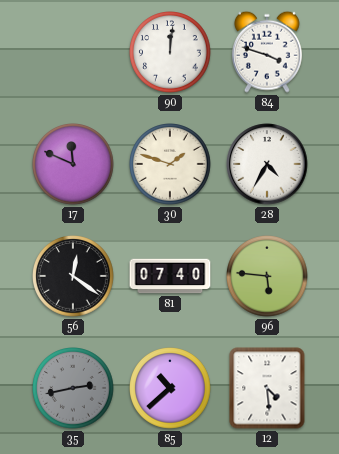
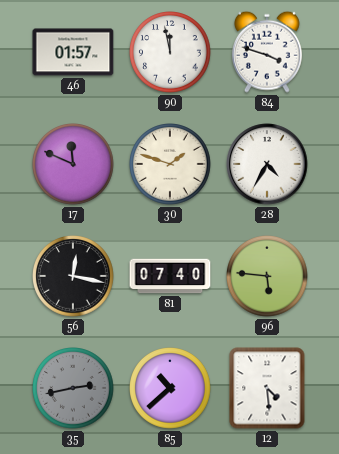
46: none -> 01:57 (73, 52)
90: 12:01 -> 11:58 (171, 53)
56: 12:21 -> 12:17 (74, 277)
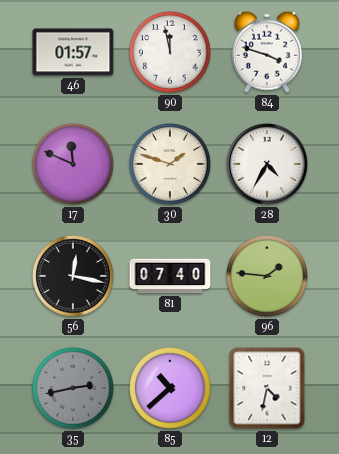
96: 5:46 -> 1:46 (268, 277)
12: 4:29 -> 4:32 (267, 388)
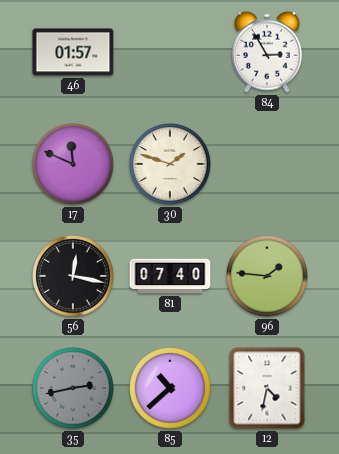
90: 11:58 -> none (171, 53)
84: 3:48 -> 2:55 (267, 52)
28: 4:35 -> none (267, 164)
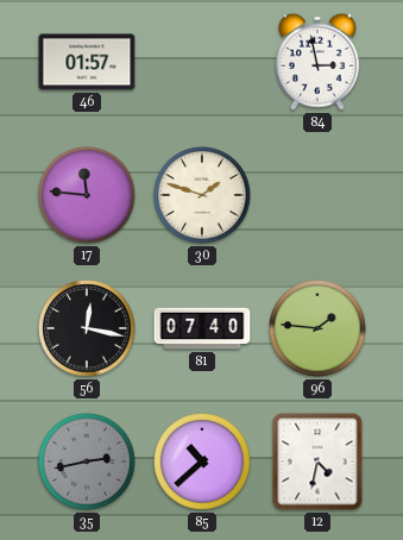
84: 2:55 -> 2:58 (317, 62)
17: 11:49 -> 11:46 (88, 196)
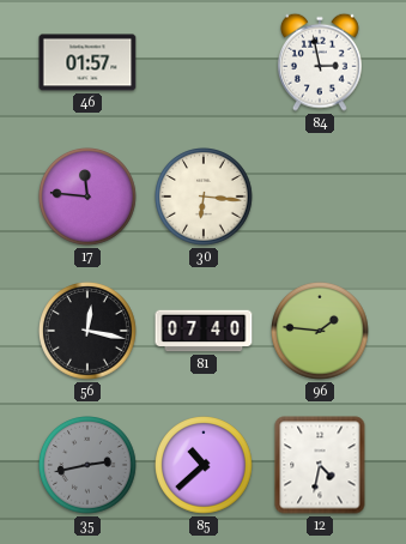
30: 1:48 -> 6:16 (205, 198)
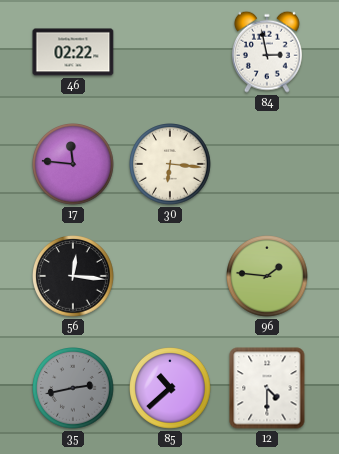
46: 01:57 -> 02:22 (73, 52)
56: 12:17 -> 12:16 (74, 277)
81: 07:40 -> none (204, 331)
12: 4:32 -> 4:30 (267, 388)
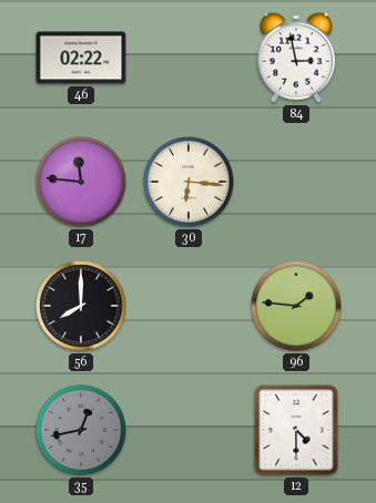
56: 12:16 -> 8:00 (82, 307)
35: 2:43 -> 12:43 (82, 431)
85: 10:38 -> none (171, 389)
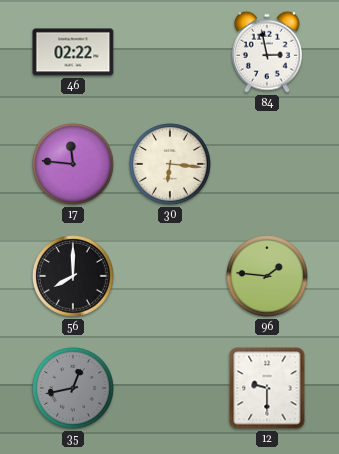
12: 4:30 -> 9:30 (267, 388)
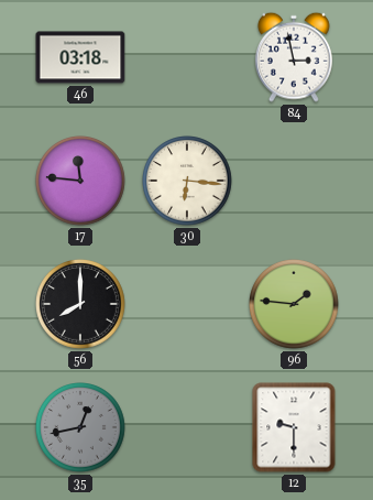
46: 02:22 -> 03:18 (80, 57)
